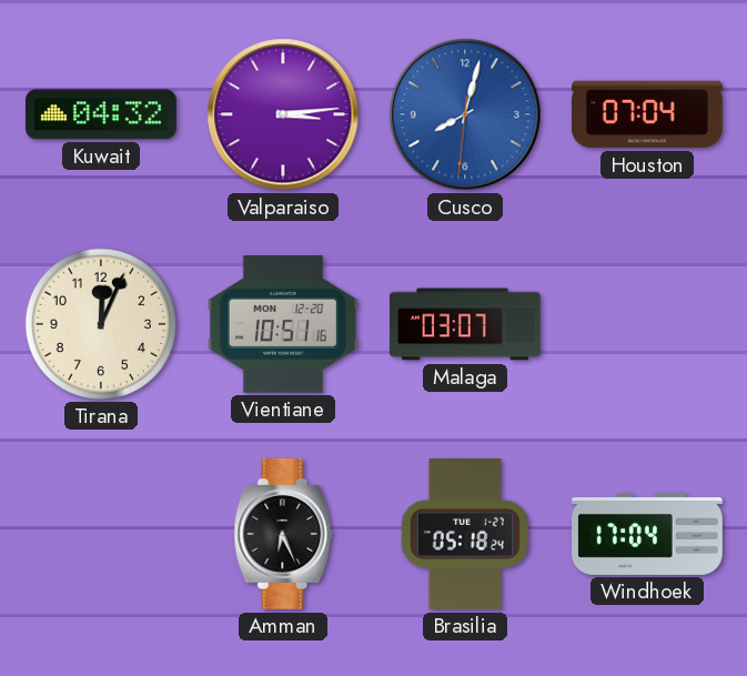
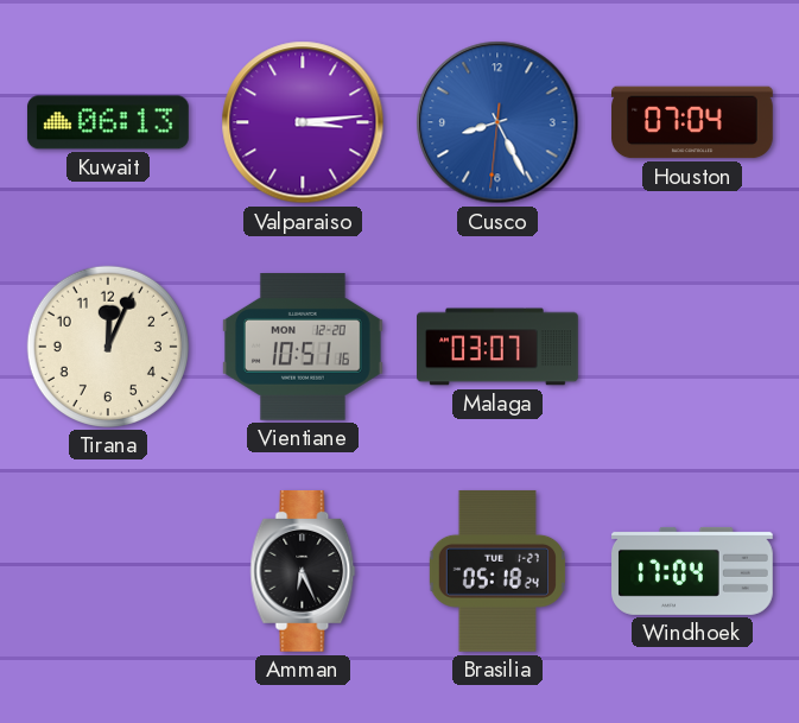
Kuwait: 04:32 -> 06:13 (108, 122)
Cusco: 8:02 -> 8:25 (497, 122)
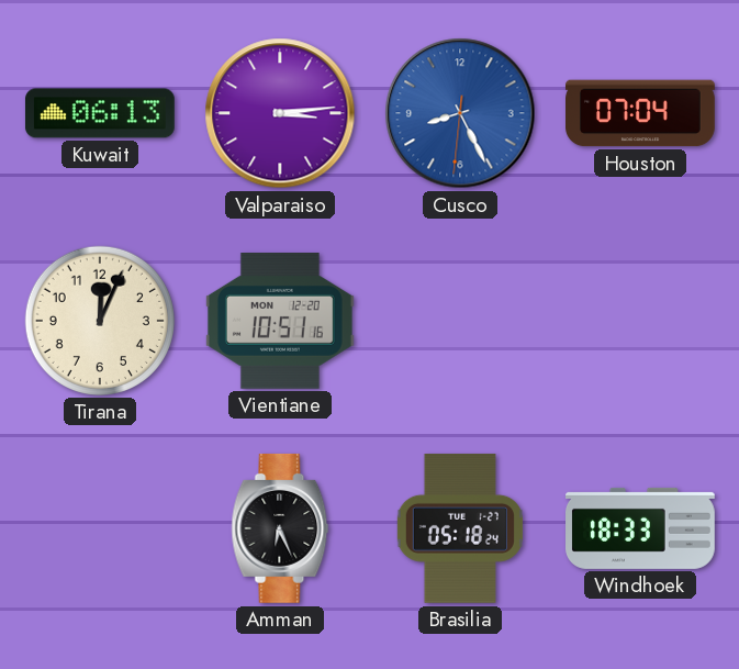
Malaga: 03:07 -> none (499, 347)
Windhoek: 17:04 -> 18:33 (641, 528)
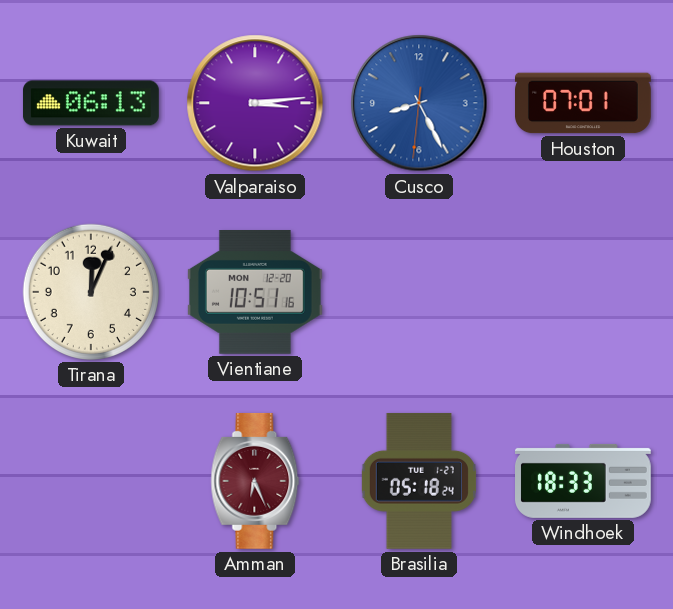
Houston: 07:04 -> 07:01 (584, 103)
Amman dial: black -> burgundy (255, 481)
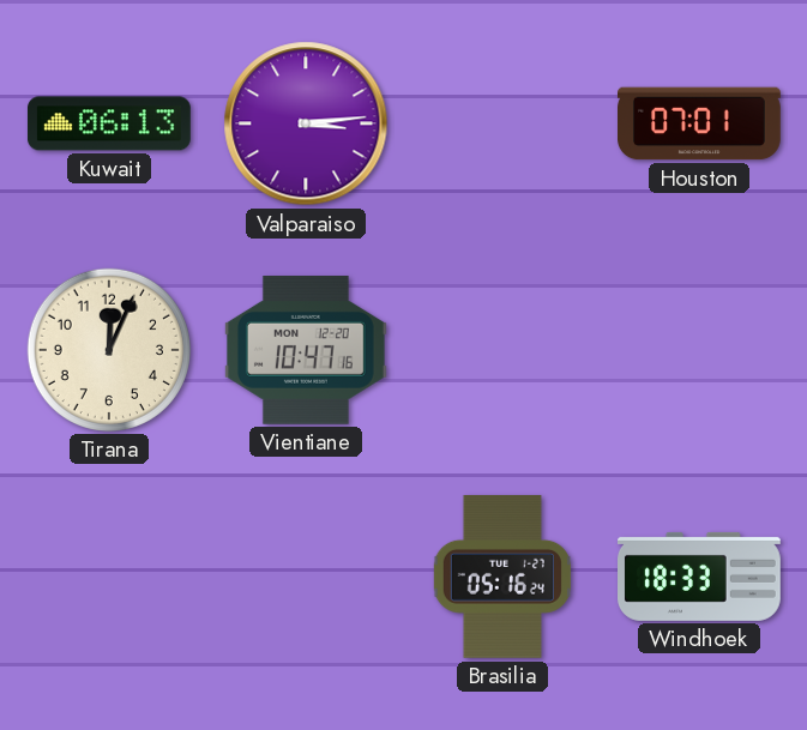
Cusco: 8:25 -> none (419, 103)
Vientiane: 10:51 -> 10:47 (306, 351)
Amman: 6:26 -> none (255, 481)
Brasilia: 05:18 -> 05:16 (502, 577)
